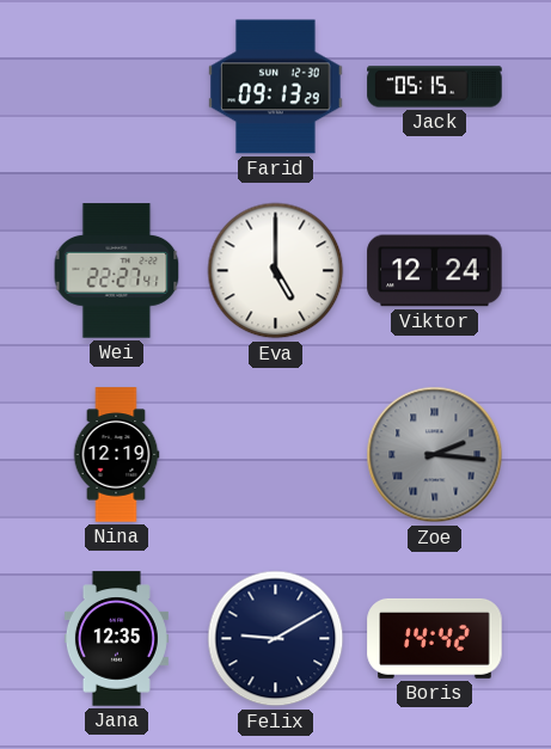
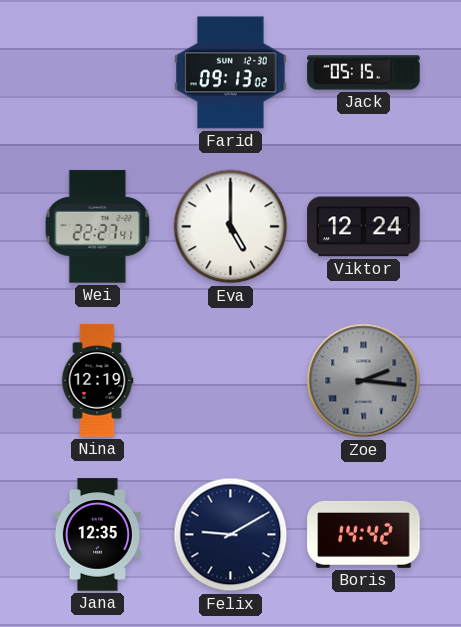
Farid: 09:13:29 -> 09:13:02 (231, 73)
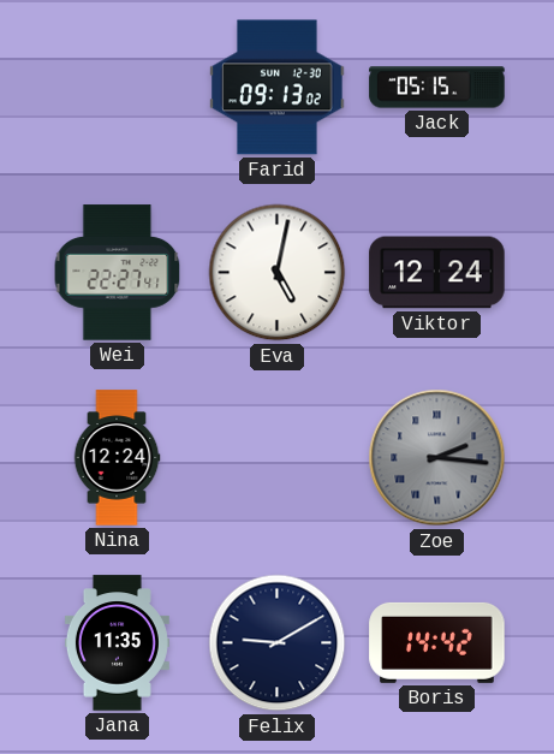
Eva: 5:00 -> 5:02 (278, 273)
Nina: 12:19 -> 12:24 (117, 458)
Jana: 12:35 -> 11:35 (117, 643)
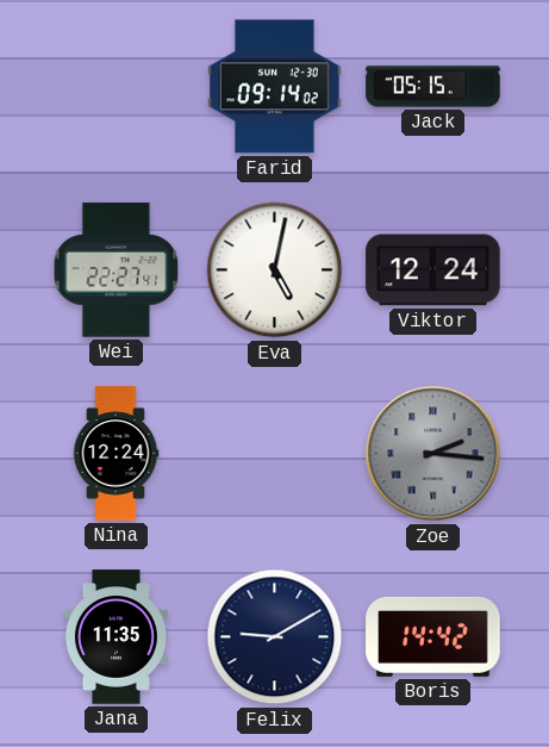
Farid: 09:13 -> 09:14 (275, 87)
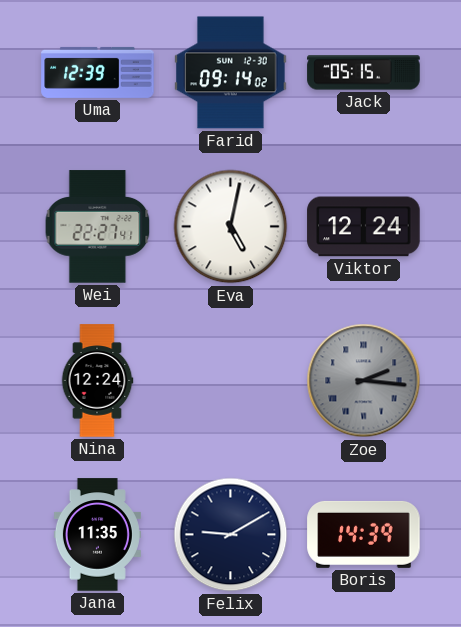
Uma: none -> 12:39 (98, 72)
Boris: 14:42 -> 14:39 (364, 534)
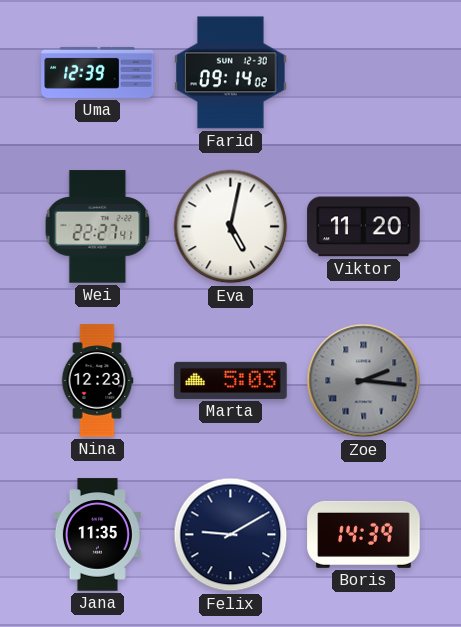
Jack: 05:15 -> none (364, 73)
Viktor: 12:24 -> 11:20 (364, 227)
Nina: 12:24 -> 12:23 (97, 381)
Marta: none -> 5:03 (231, 380)
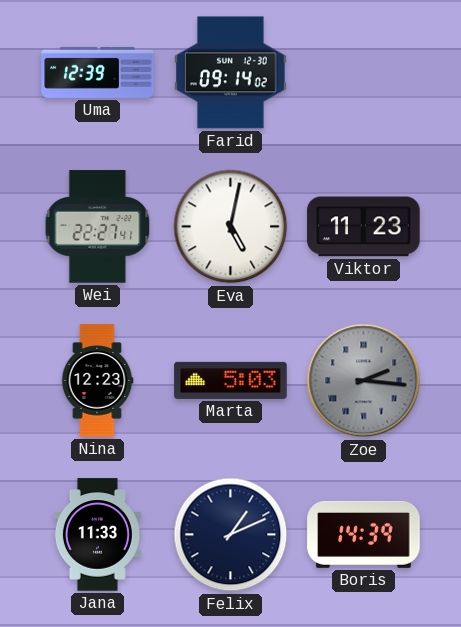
Viktor: 11:20 -> 11:23 (364, 227)
Jana: 11:35 -> 11:33 (97, 535)
Felix: 9:10 -> 1:11 (231, 535)
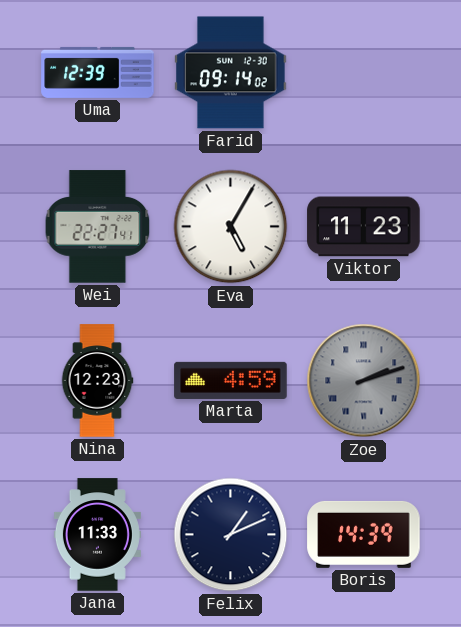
Eva: 5:02 -> 5:05 (231, 227)
Marta: 5:03 -> 4:59 (231, 380)
Zoe: 2:16 -> 2:12 (364, 381)
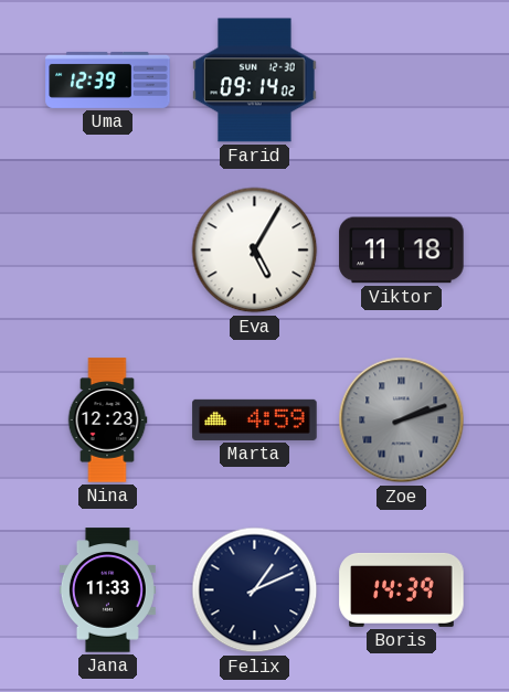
Wei: 22:27 -> none (98, 227)
Viktor: 11:23 -> 11:18 (402, 251)
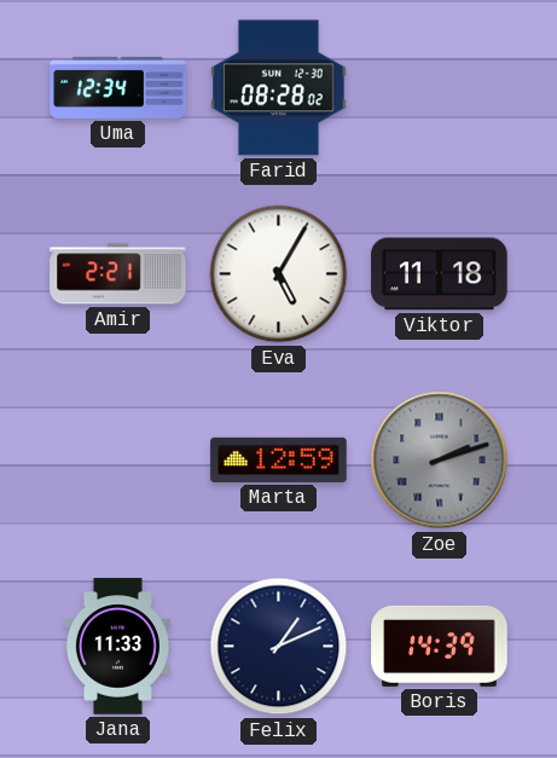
Uma: 12:39 -> 12:34 (118, 87)
Farid: 09:14 -> 08:28 (279, 88)
Amir: none -> 2:21 (118, 274)
Nina: 12:23 -> none (107, 420)
Marta: 4:59 -> 12:59 (279, 459)
